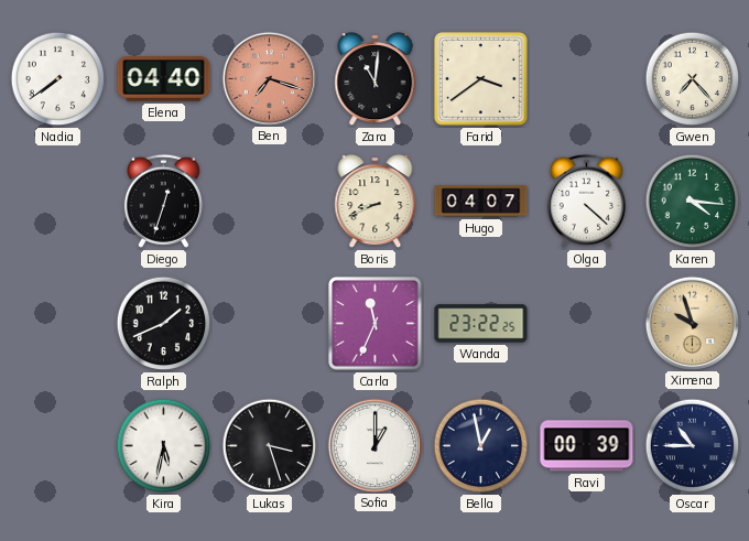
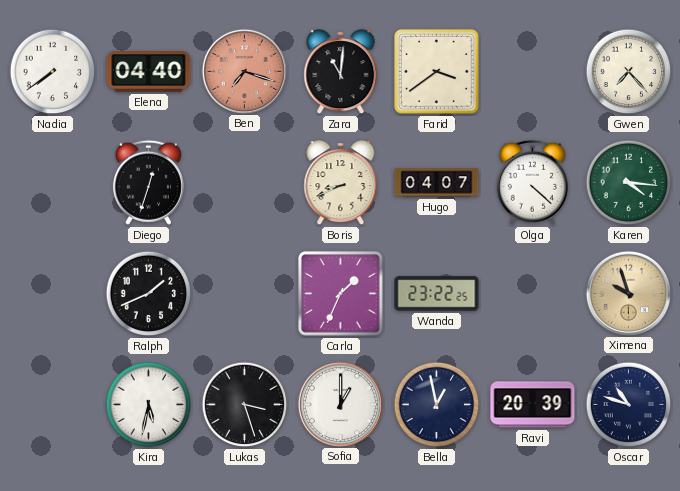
Carla: 11:34 -> 1:34 (341, 294)
Ravi: 00:39 -> 20:39 (533, 405)
Oscar: 10:45 -> 10:48 (629, 405)
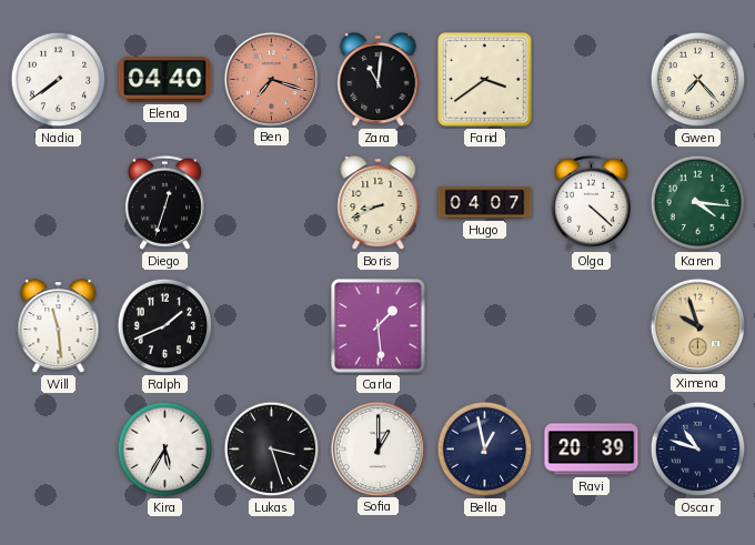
Will: none -> 11:29 (59, 326)
Carla: 1:34 -> 1:29 (379, 326)
Wanda: 23:22 -> none (437, 294)
Kira: 5:32 -> 5:35 (165, 450)
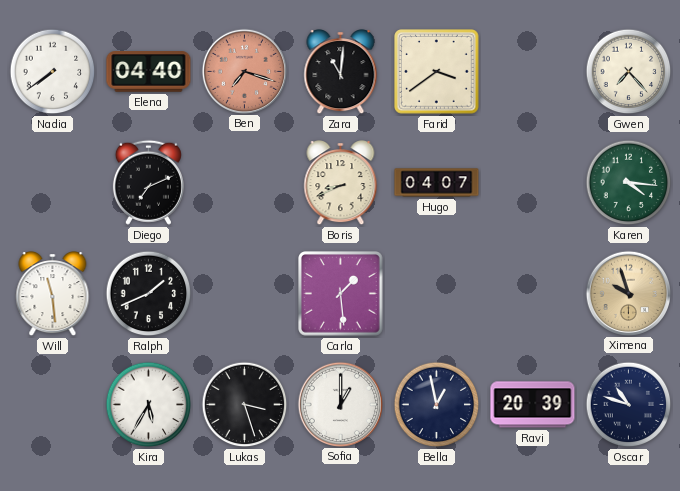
Diego: 12:33 -> 7:11 (148, 182)
Olga: 4:22 -> none (591, 202)
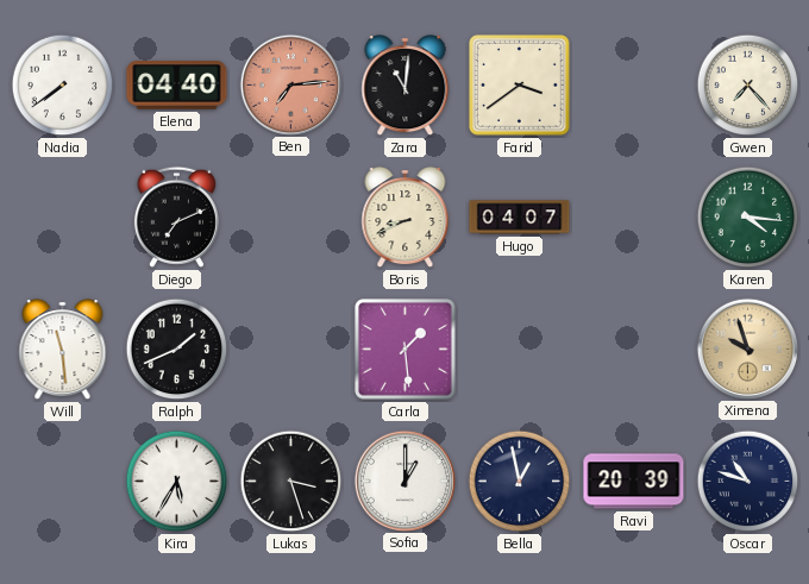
Ben: 7:18 -> 7:14 (290, 84)
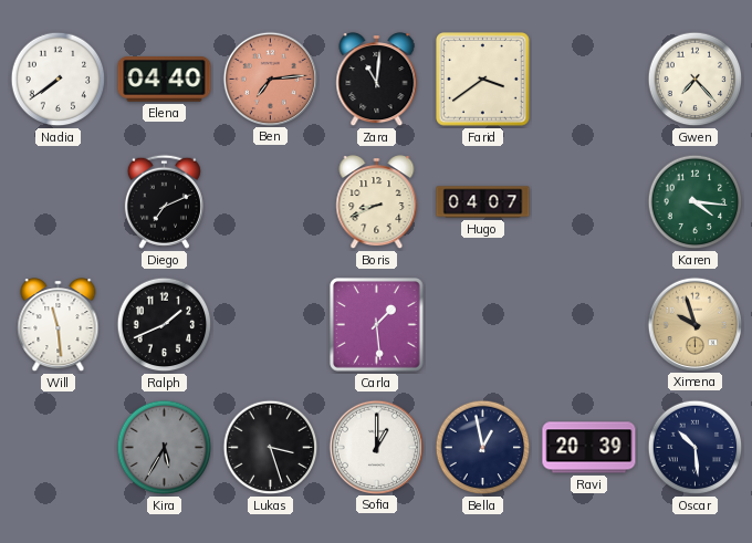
Kira dial: white -> grey (165, 448)
Oscar: 10:48 -> 10:29 (696, 448)
